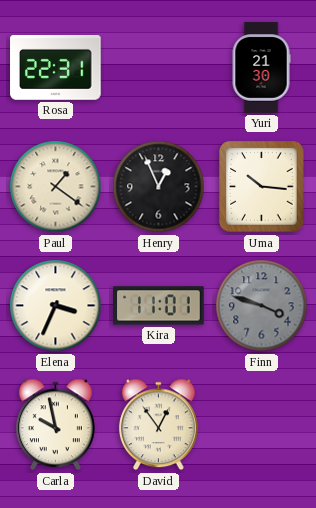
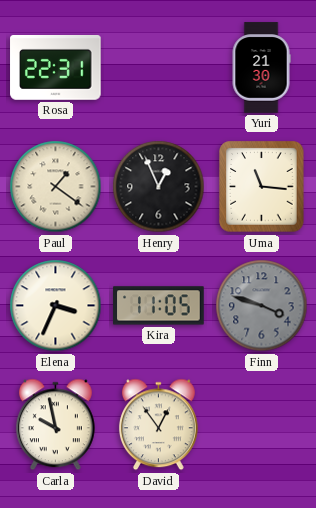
Uma: 10:16 -> 11:16 (262, 187)
Kira: 11:01 -> 11:05 (159, 306)
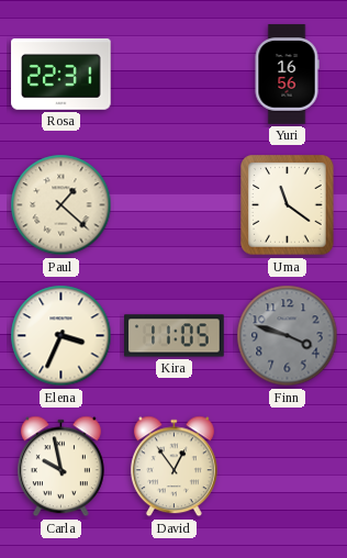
Yuri: 21:30 -> 16:56 (287, 75)
Paul: 1:21 -> 1:22 (61, 205)
Henry: 12:56 -> none (159, 187)
Uma: 11:16 -> 11:21 (288, 205)
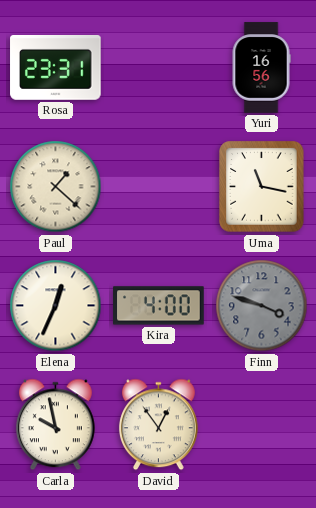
Rosa: 22:31 -> 23:31 (56, 68)
Uma: 11:21 -> 11:17 (262, 187)
Elena: 3:34 -> 12:34 (56, 306)
Kira: 11:05 -> 4:00 (159, 306)
